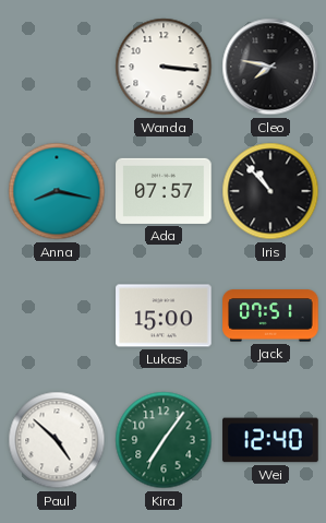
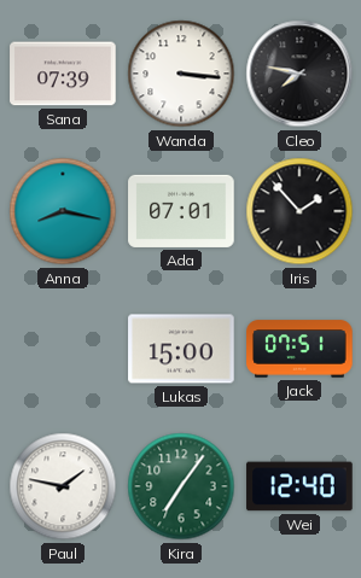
Sana: none -> 07:39 (63, 74)
Ada: 07:57 -> 07:01 (181, 211)
Iris: 10:53 -> 1:53 (299, 211)
Paul: 4:52 -> 1:47 (63, 486)
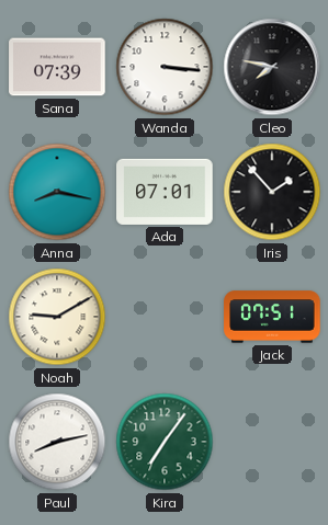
Noah: none -> 9:10 (57, 317)
Lukas: 15:00 -> none (181, 349)
Paul: 1:47 -> 8:13 (57, 442)
Wei: 12:40 -> none (299, 486)
